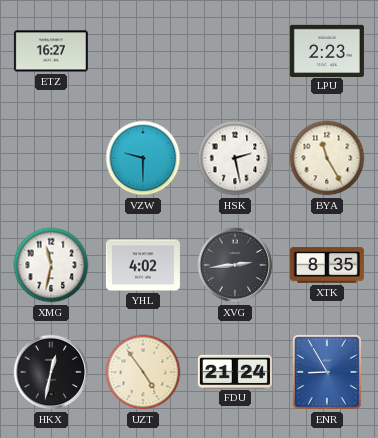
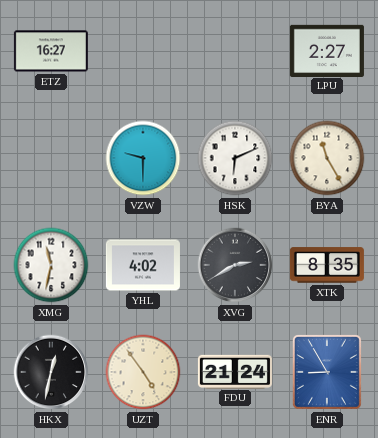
LPU: 2:23 -> 2:27 (327, 50)
HSK: 2:28 -> 6:11 (235, 158)
XVG: 2:44 -> 2:40 (235, 265)
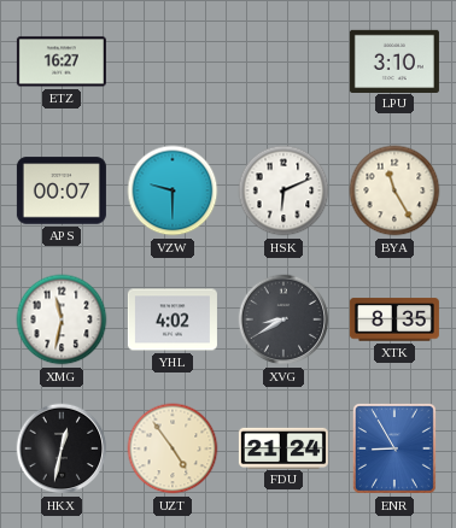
LPU: 2:27 -> 3:10 (394, 60)
APS: none -> 00:07 (62, 190)
XVG: 2:40 -> 8:40 (283, 319)
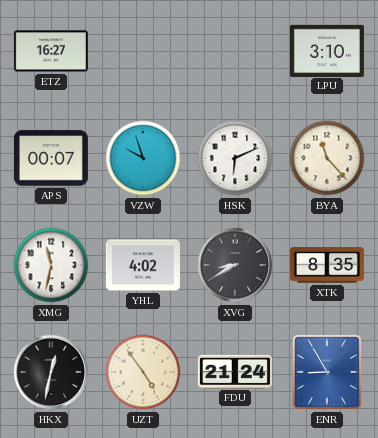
VZW: 9:30 -> 9:57 (143, 158)
BYA: 11:25 -> 11:23 (327, 158)
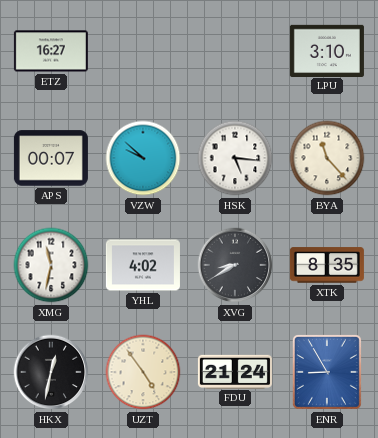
VZW: 9:57 -> 9:52 (143, 158)
HSK: 6:11 -> 5:16 (235, 158)
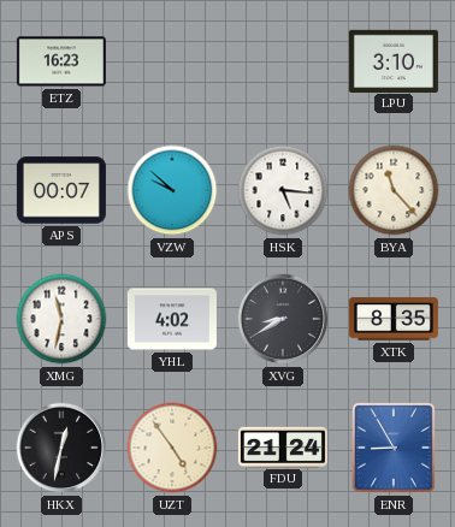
ETZ: 16:27 -> 16:23 (61, 61)
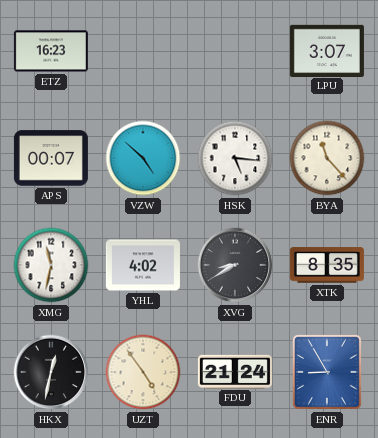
LPU: 3:10 -> 3:07 (327, 50)
VZW: 9:52 -> 4:52 (143, 158)
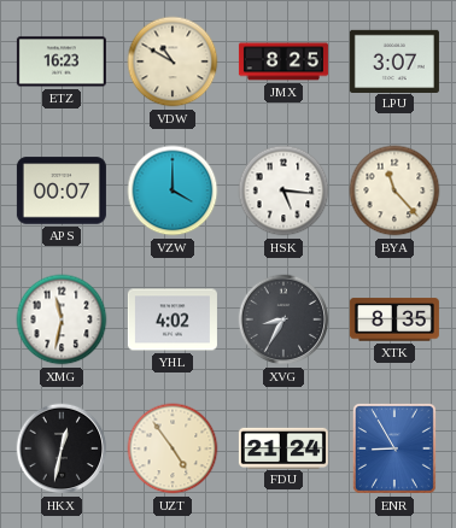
VDW: none -> 10:50 (173, 61)
JMX: none -> 8:25 (283, 61)
VZW: 4:52 -> 4:00 (173, 190)
XVG: 8:40 -> 8:35 (283, 319)
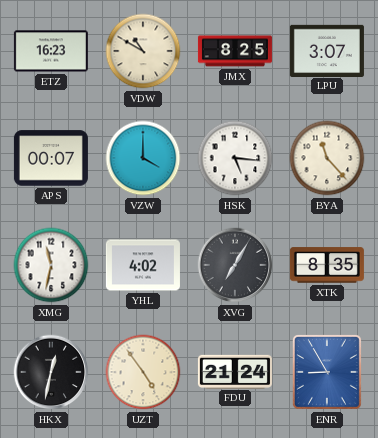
XVG: 8:35 -> 7:05 (235, 265)
